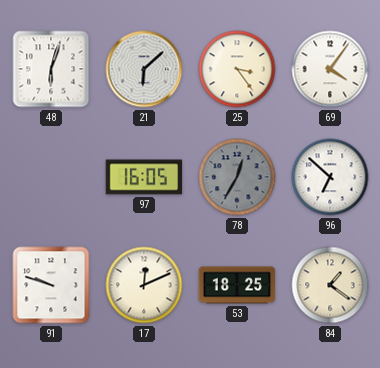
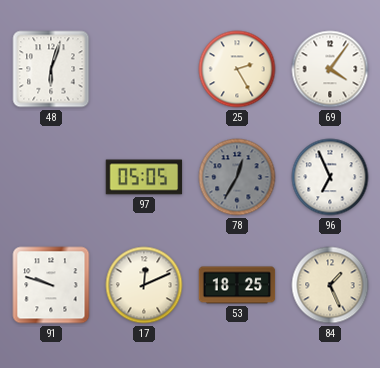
21: 6:08 -> none (144, 69)
25: 3:24 -> 2:25 (237, 69)
97: 16:05 -> 05:05 (144, 177)
96: 6:52 -> 6:56 (330, 177)
84: 1:21 -> 1:26 (330, 285)
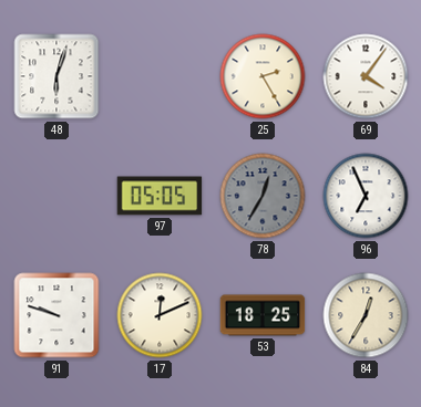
84: 1:26 -> 12:35 (366, 315)
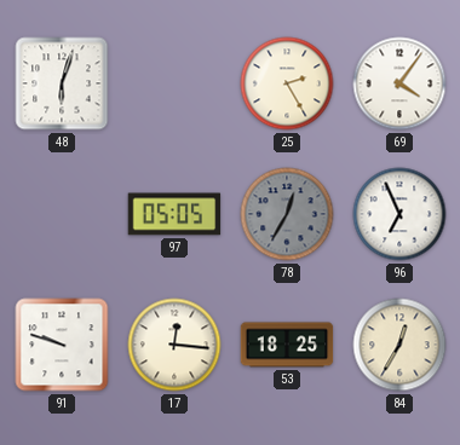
17: 12:11 -> 12:16 (174, 345)
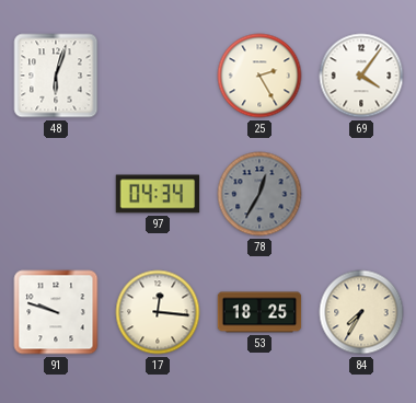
97: 05:05 -> 04:34 (158, 194)
96: 6:56 -> none (399, 214)
84: 12:35 -> 7:35 (361, 312)
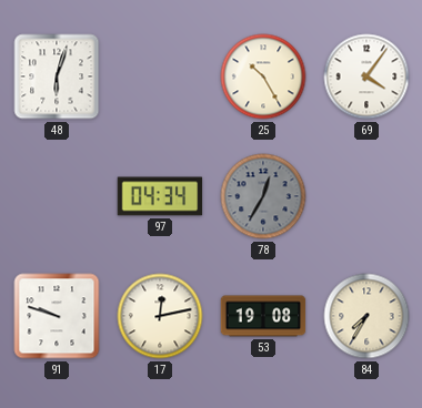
25: 2:25 -> 10:25 (263, 76)
17: 12:16 -> 12:13 (160, 316)
53: 18:25 -> 19:08 (263, 316)
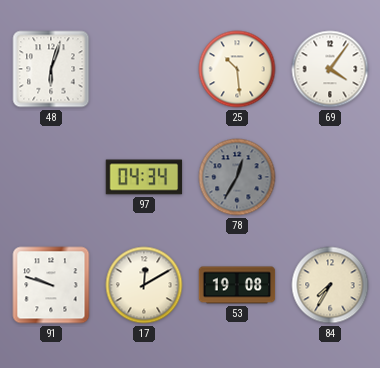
25: 10:25 -> 10:29 (237, 69)
17: 12:13 -> 12:10 (144, 285)
